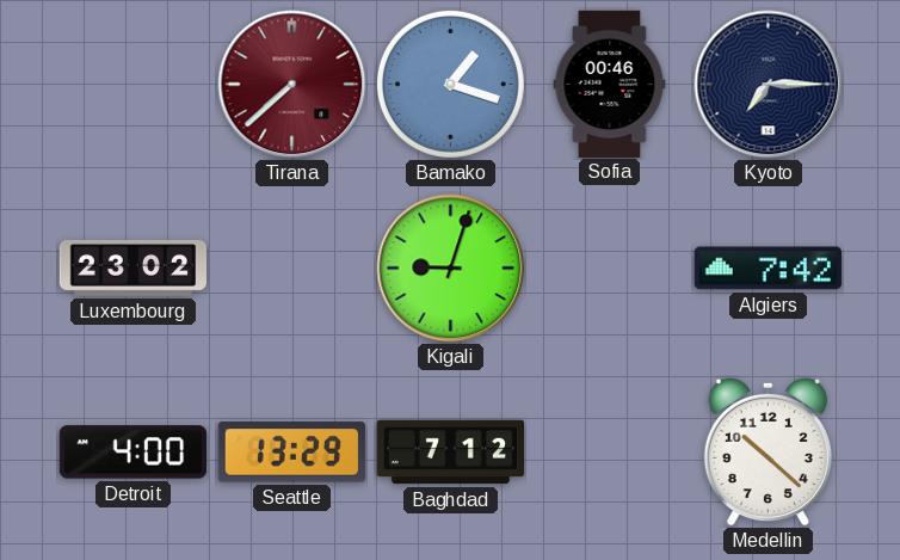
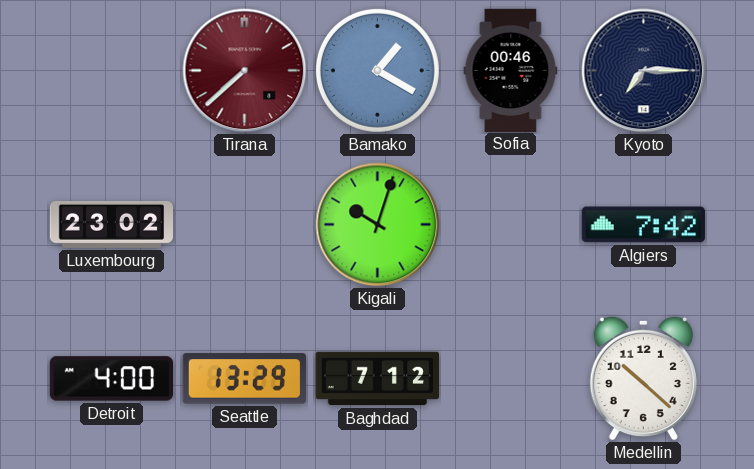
Bamako: 1:18 -> 1:20 (377, 70)
Kigali: 9:03 -> 10:03 (378, 225)
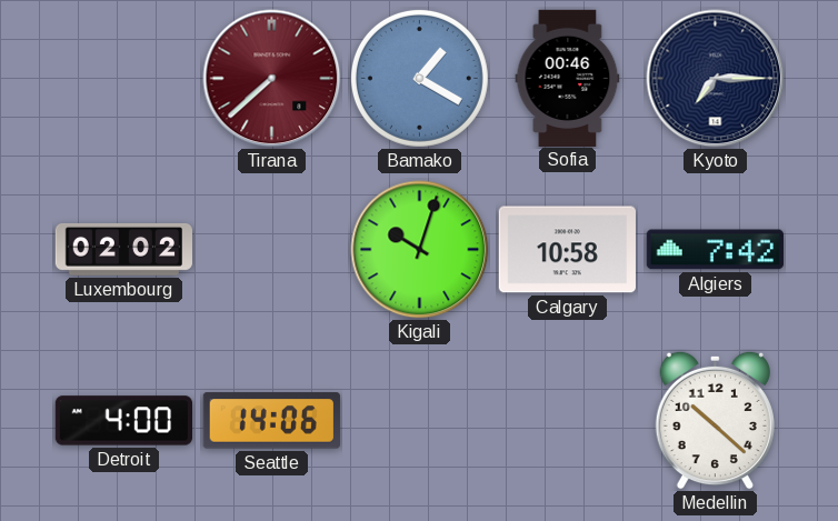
Luxembourg: 23:02 -> 02:02 (123, 249)
Calgary: none -> 10:58 (567, 250)
Seattle: 13:29 -> 14:06 (271, 421)
Baghdad: 7:12 -> none (377, 379)
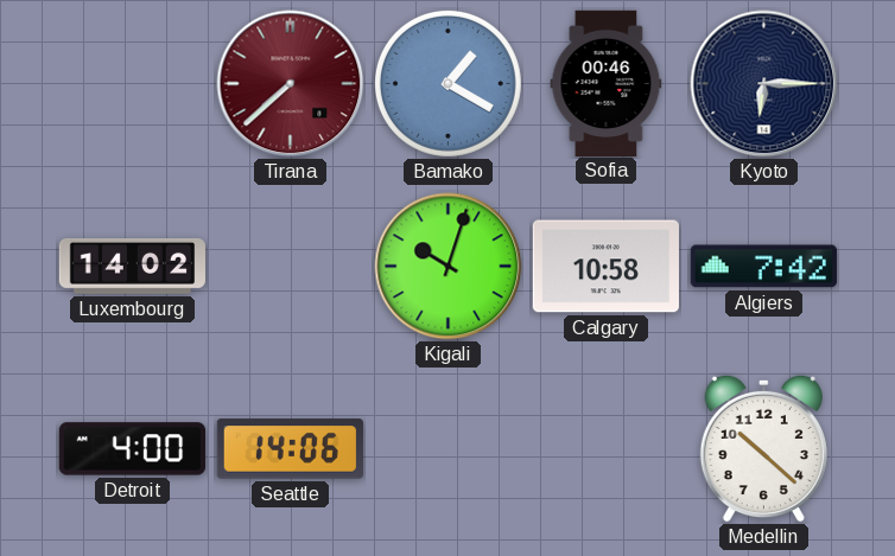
Kyoto: 7:15 -> 6:15 (764, 84)
Luxembourg: 02:02 -> 14:02 (132, 266)
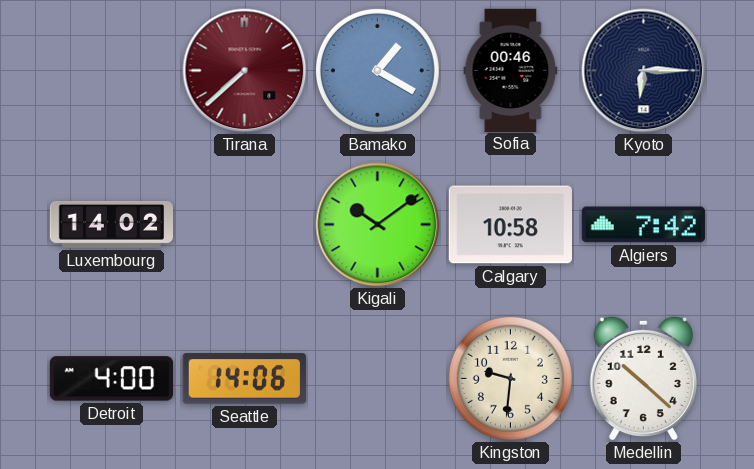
Kigali: 10:03 -> 10:09 (378, 225)
Kingston: none -> 9:31 (510, 378)
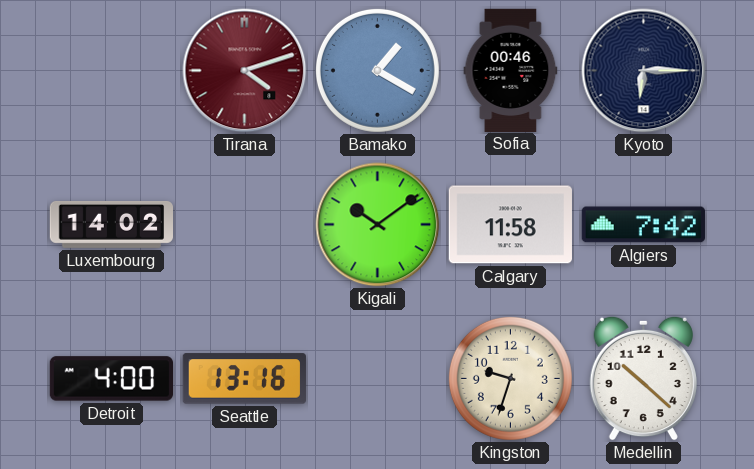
Tirana: 7:38 -> 4:12 (245, 71)
Calgary: 10:58 -> 11:58 (510, 225)
Seattle: 14:06 -> 13:16 (244, 379)
Kingston: 9:31 -> 9:33 (510, 378)
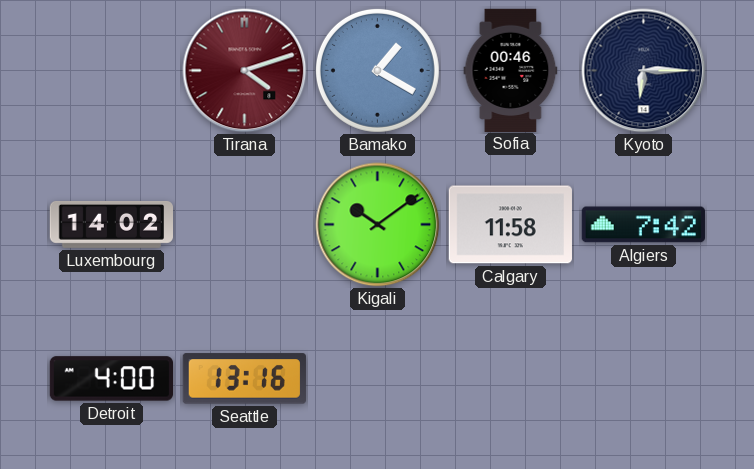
Kingston: 9:33 -> none (510, 378)
Medellin: 10:22 -> none (643, 378)
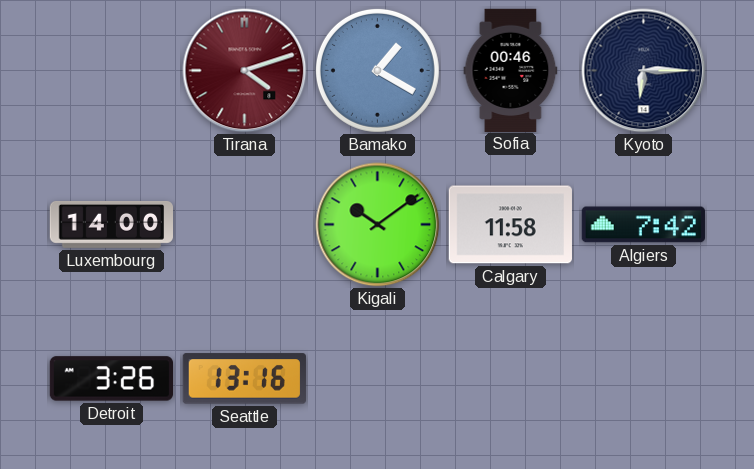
Luxembourg: 14:02 -> 14:00 (111, 224)
Detroit: 4:00 -> 3:26 (111, 379)
